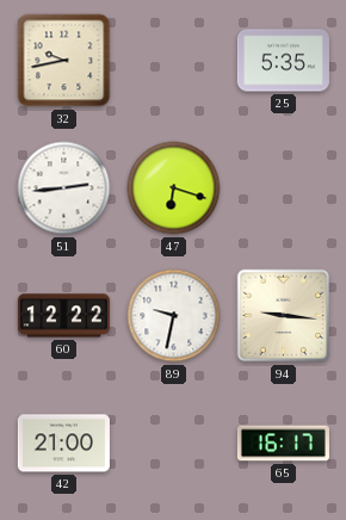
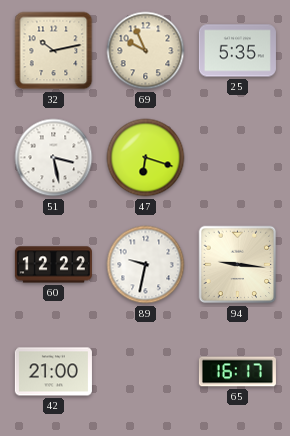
32: 9:43 -> 10:13 (54, 51)
69: none -> 9:56 (146, 51)
51: 2:44 -> 3:28 (54, 158)
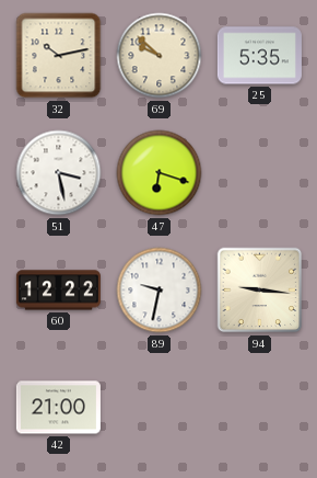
69: 9:56 -> 9:52 (160, 56)
65: 16:17 -> none (237, 372)
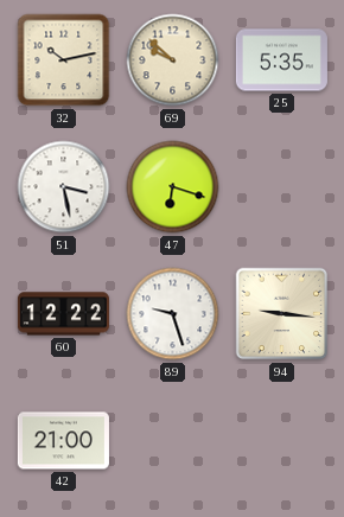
89: 9:32 -> 9:27 (173, 314)
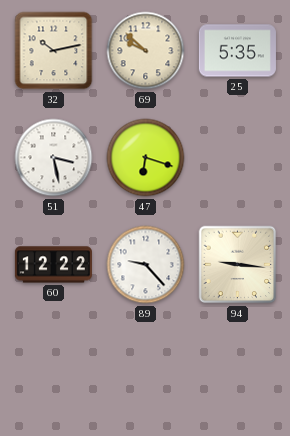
89: 9:27 -> 9:23 (146, 265)
42: 21:00 -> none (63, 441)
